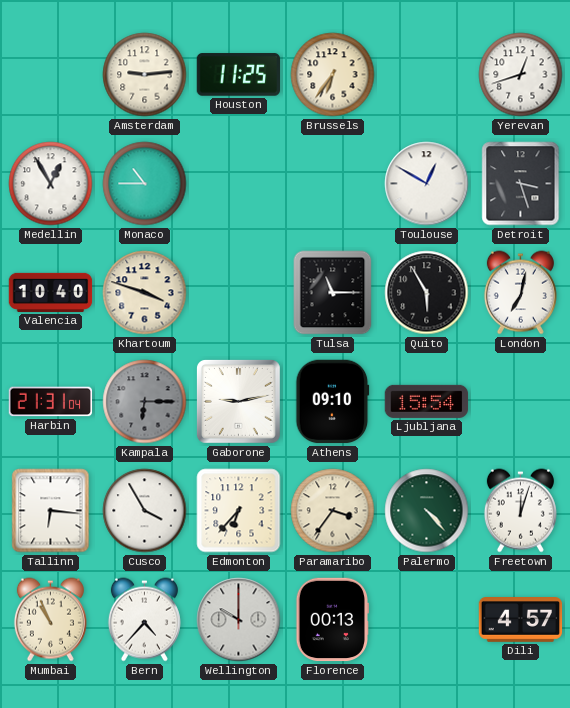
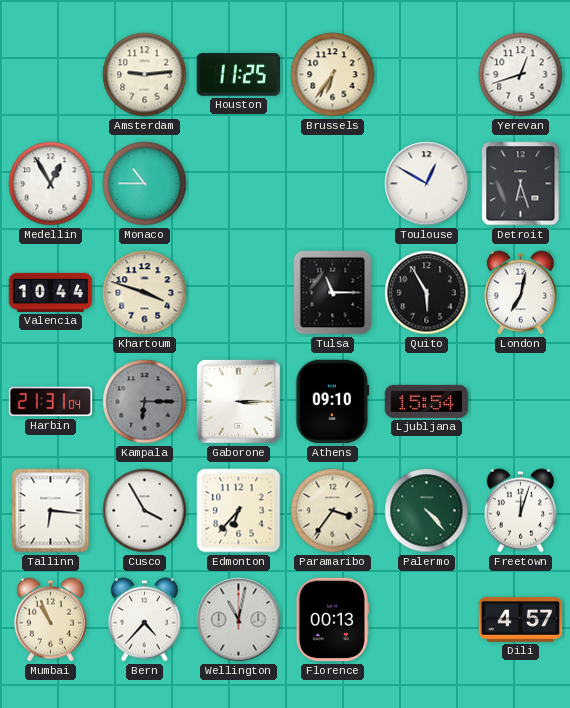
Detroit: 3:27 -> 6:27 (521, 184)
Valencia: 10:40 -> 10:44 (51, 292)
Gaborone: 9:13 -> 3:15 (238, 401)
Wellington: 10:00 -> 11:02 (239, 620)
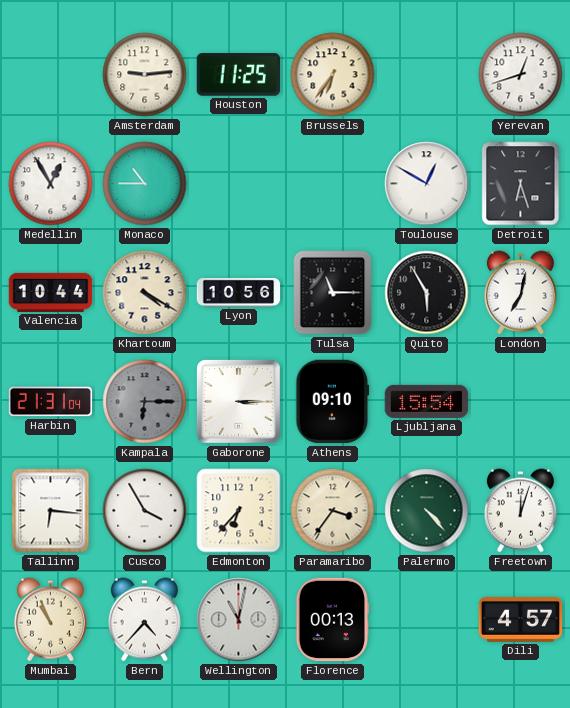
Khartoum: 3:48 -> 4:20 (145, 293)
Lyon: none -> 10:56 (239, 292)
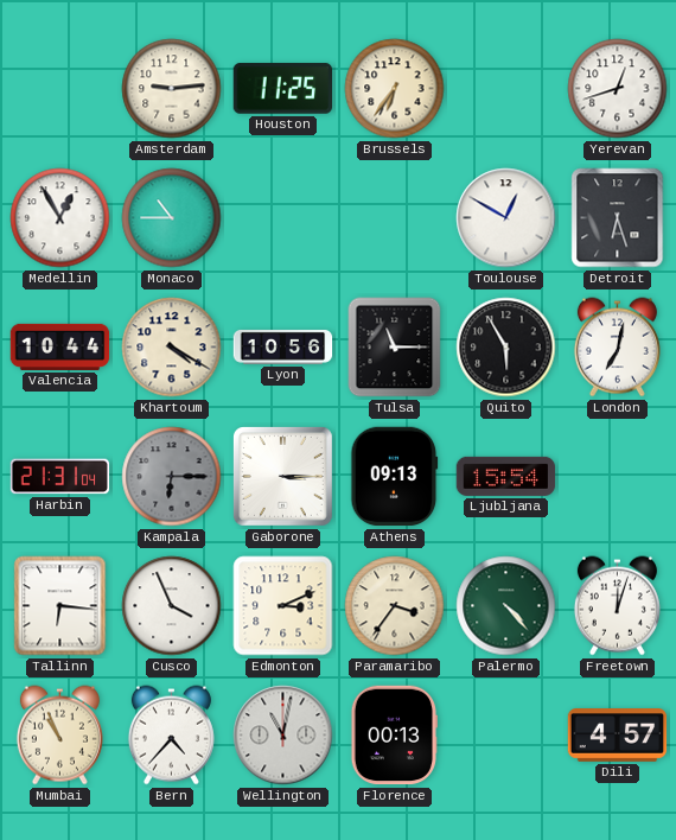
Athens: 09:10 -> 09:13 (395, 477)
Cusco: 3:55 -> 3:56 (172, 606)
Edmonton: 6:37 -> 3:11 (283, 606)
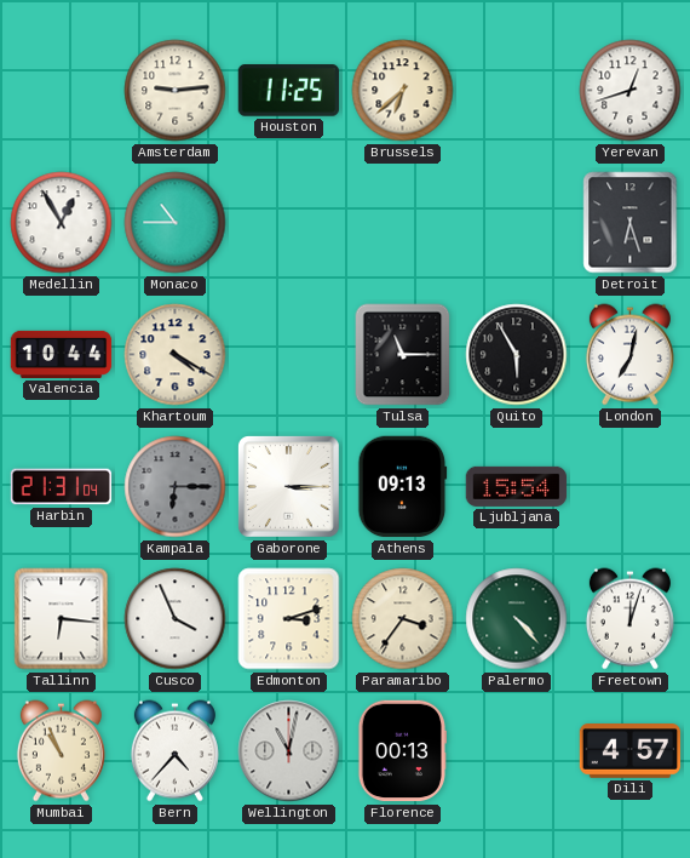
Brussels: 6:36 -> 6:38 (403, 91)
Toulouse: 12:50 -> none (506, 218)
Lyon: 10:56 -> none (283, 346)
Edmonton: 3:11 -> 3:12 (289, 619)
